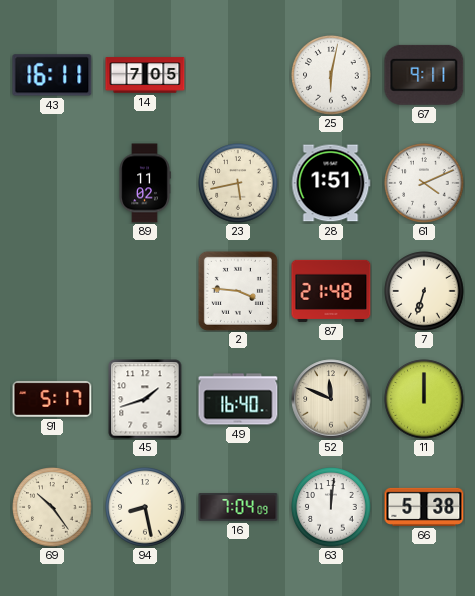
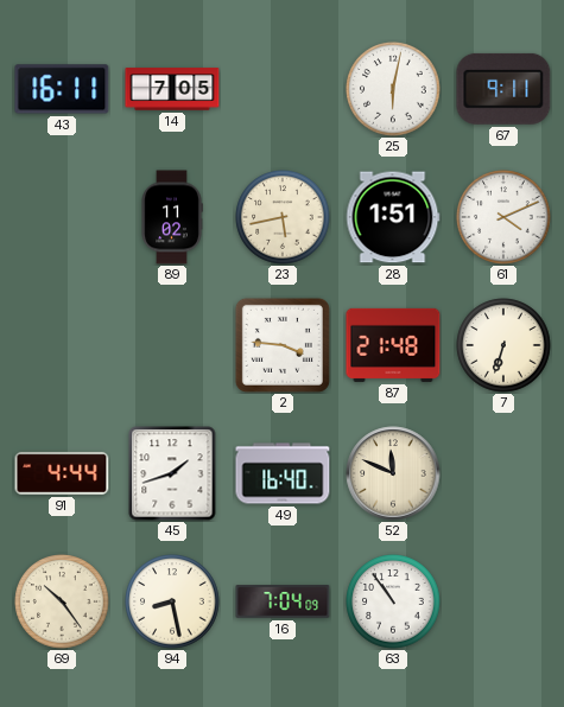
91: 5:17 -> 4:44 (62, 473)
11: 12:00 -> none (424, 399)
63: 12:01 -> 10:54 (393, 601)
66: 5:38 -> none (424, 507)
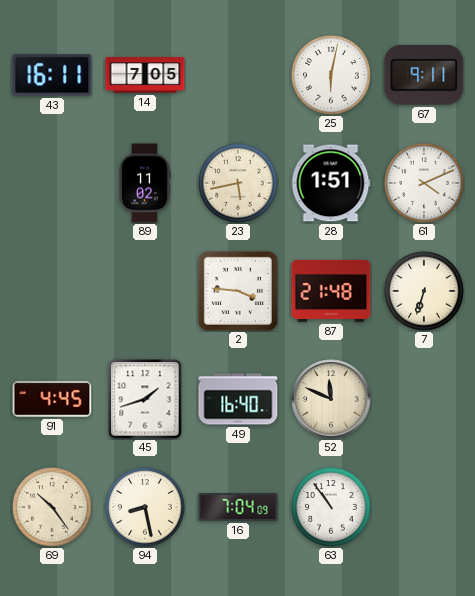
91: 4:44 -> 4:45 (52, 399)
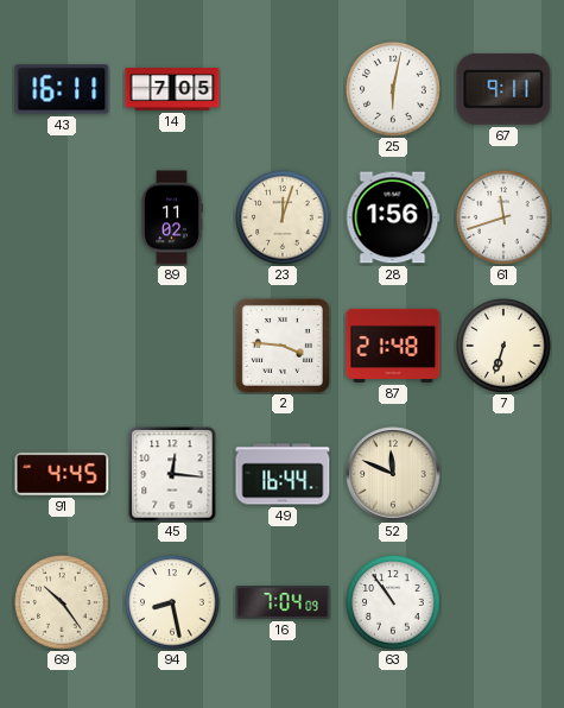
23: 5:43 -> 12:03 (283, 217)
28: 1:51 -> 1:56 (393, 217)
61: 4:11 -> 11:42 (503, 217)
45: 1:42 -> 12:16 (172, 474)
49: 16:40 -> 16:44 (283, 474)
